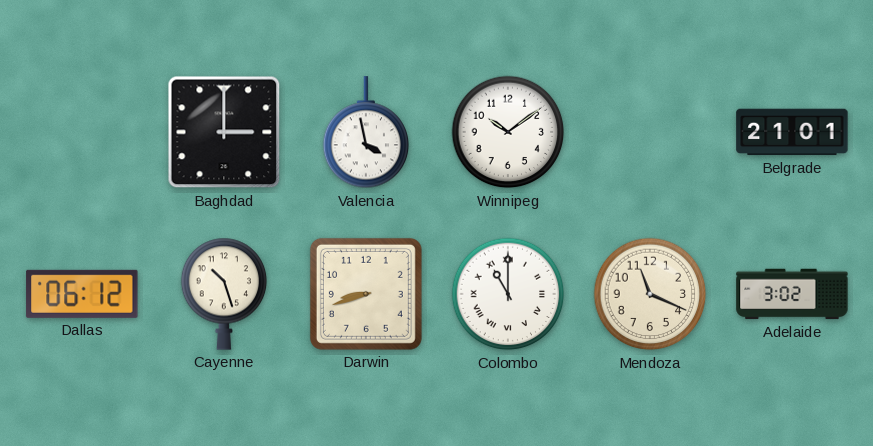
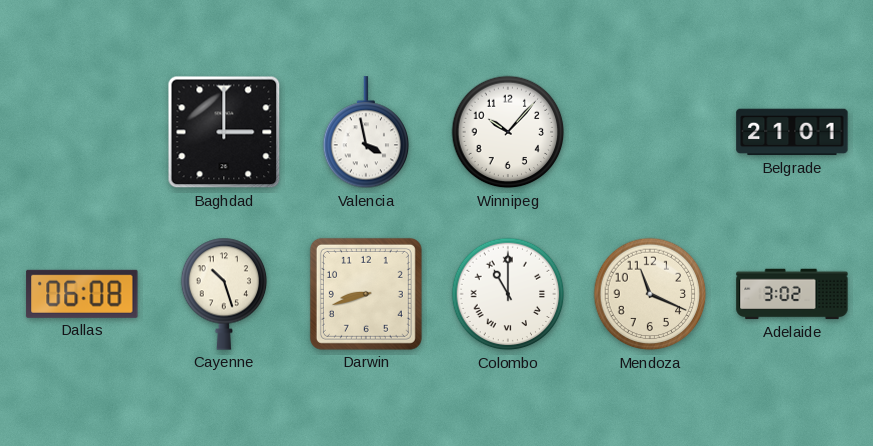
Winnipeg: 10:09 -> 10:07 (508, 132)
Dallas: 06:12 -> 06:08 (82, 294)
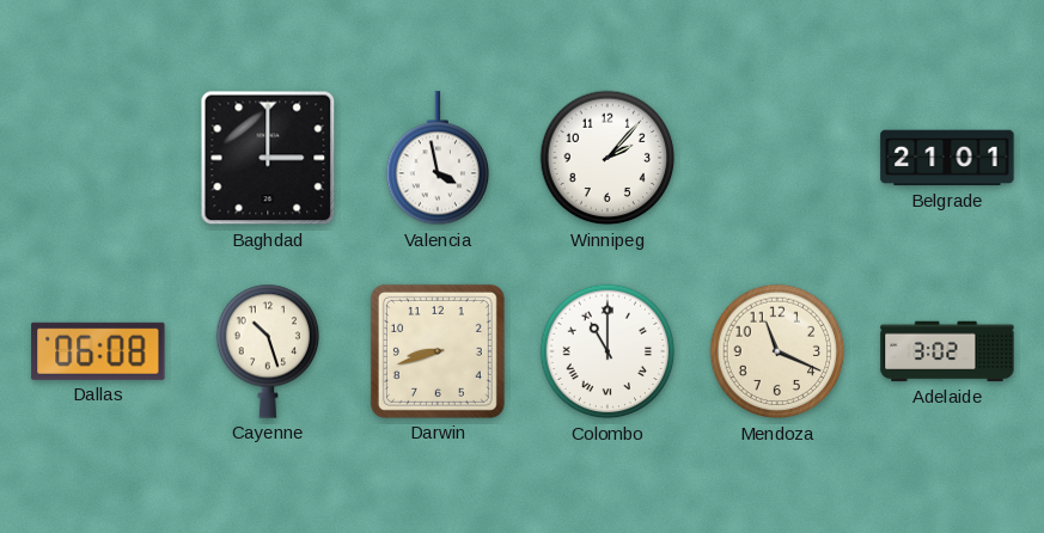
Winnipeg: 10:07 -> 2:07 (608, 158)
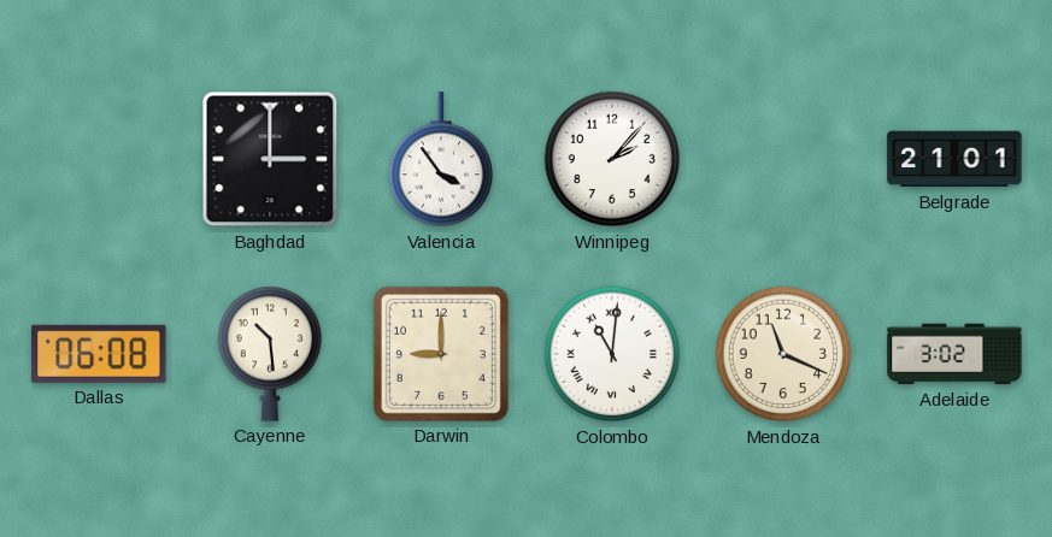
Valencia: 3:58 -> 3:54 (441, 160)
Cayenne: 10:27 -> 10:29 (270, 354)
Darwin: 8:42 -> 9:00 (441, 354)
Colombo: 11:00 -> 11:01 (612, 354)
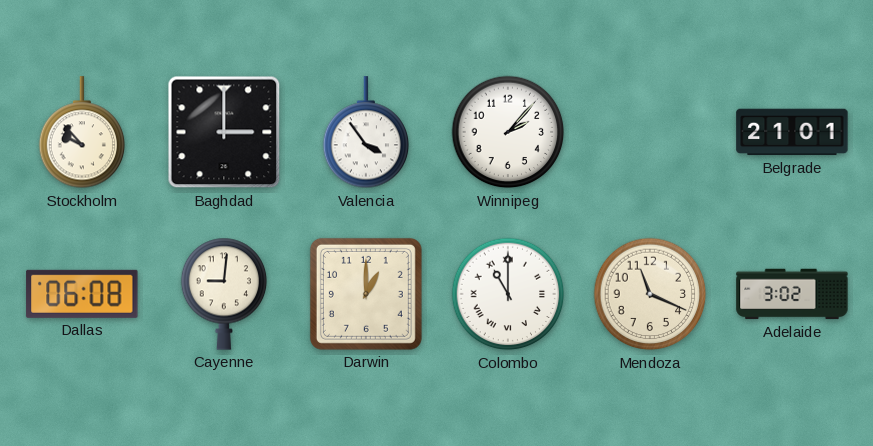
Stockholm: none -> 9:53 (82, 133)
Cayenne: 10:29 -> 9:01 (224, 294)
Darwin: 9:00 -> 1:00 (366, 294)
Colombo: 11:01 -> 11:00 (508, 294)
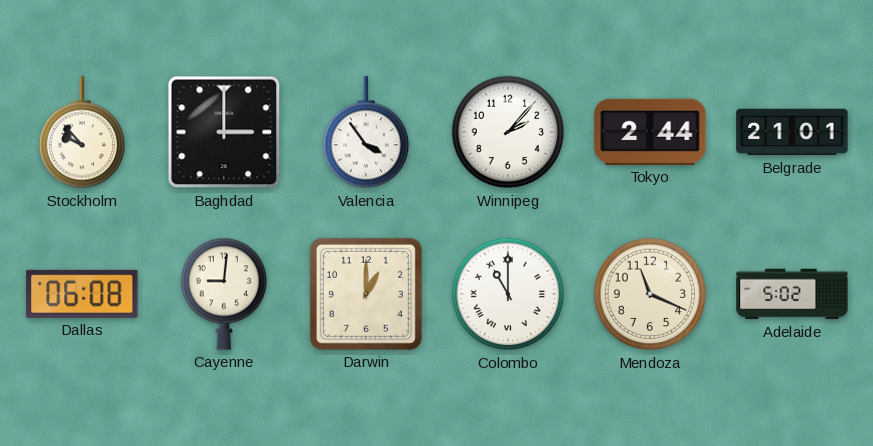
Tokyo: none -> 2:44 (650, 132)
Adelaide: 3:02 -> 5:02 (792, 294)
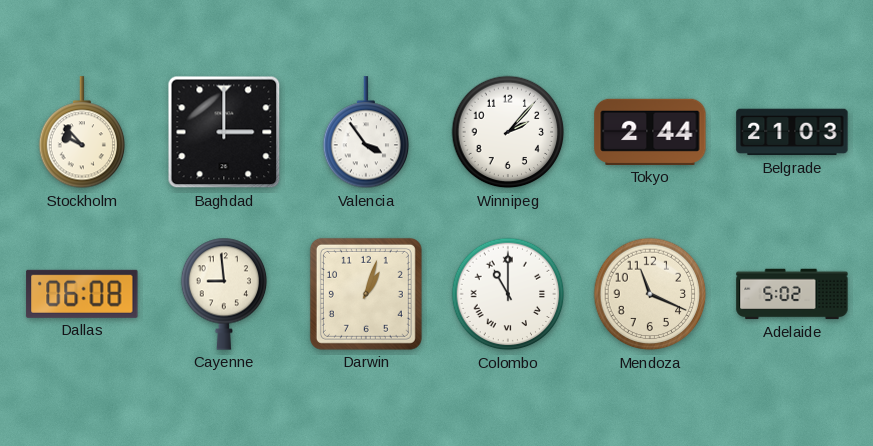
Belgrade: 21:01 -> 21:03 (792, 132)
Cayenne: 9:01 -> 8:59 (224, 294)
Darwin: 1:00 -> 1:03 (366, 294)
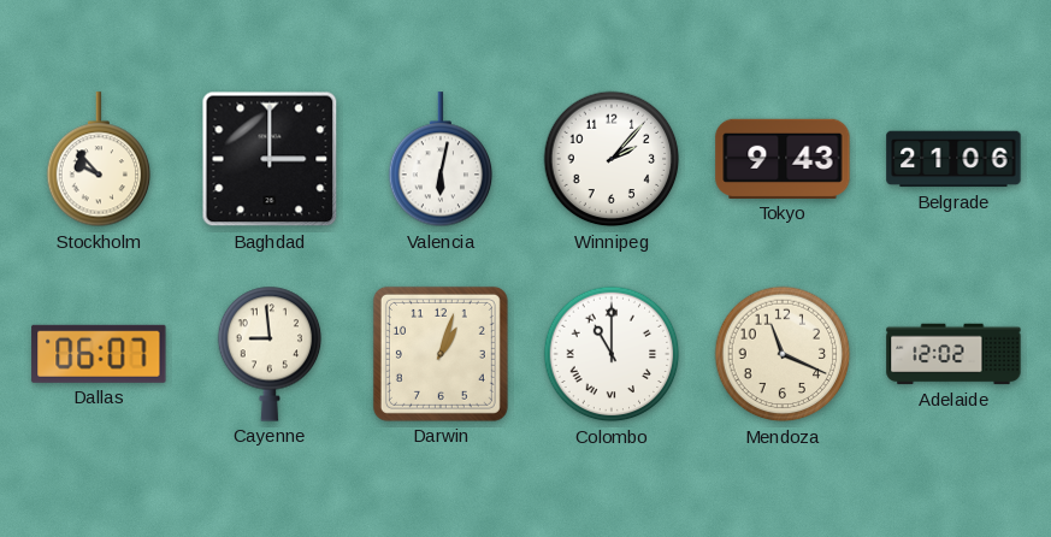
Valencia: 3:54 -> 6:02 (441, 160)
Tokyo: 2:44 -> 9:43 (783, 159)
Belgrade: 21:03 -> 21:06 (953, 159)
Dallas: 06:08 -> 06:07 (99, 354)
Adelaide: 5:02 -> 12:02 (953, 354)
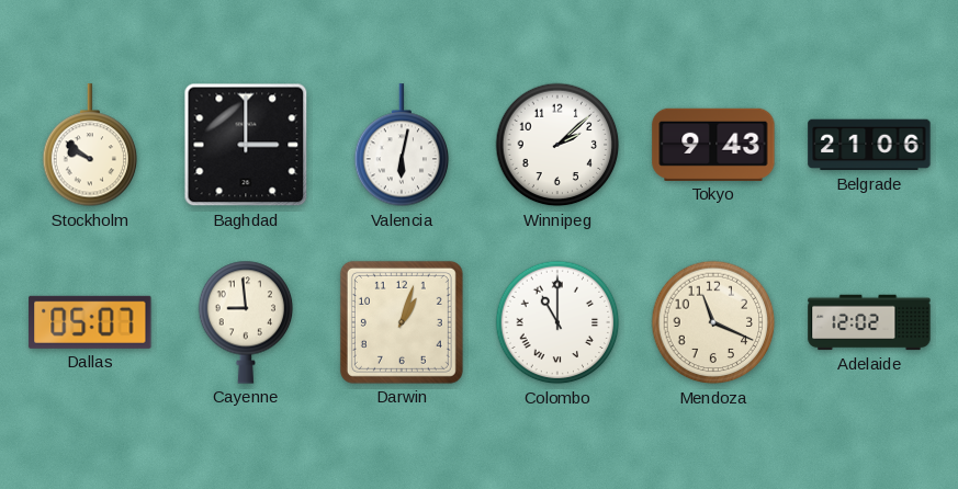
Stockholm: 9:53 -> 9:51 (90, 146)
Winnipeg: 2:07 -> 2:08 (557, 145)
Dallas: 06:07 -> 05:07 (90, 322)
